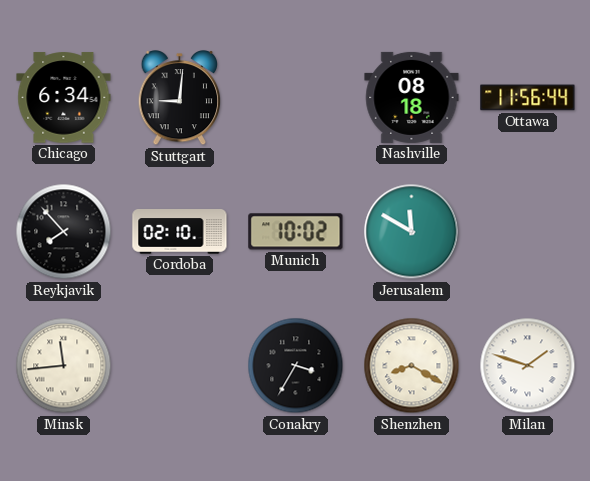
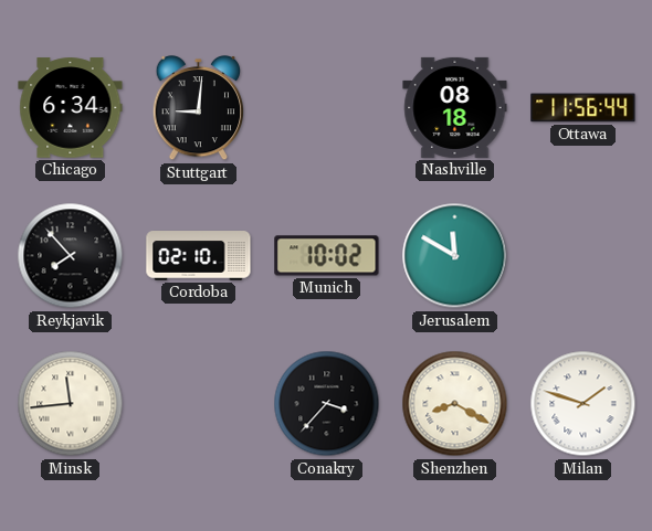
Conakry: 3:35 -> 3:37 (327, 404)
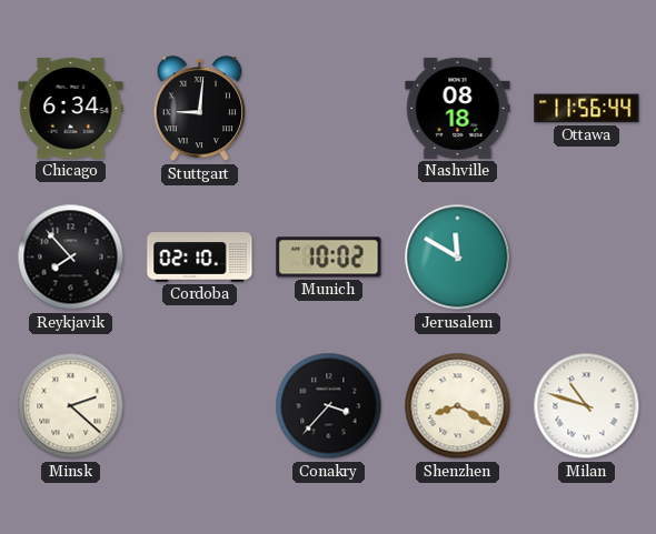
Minsk: 11:44 -> 2:22 (71, 406)
Milan: 1:48 -> 10:48 (587, 406)
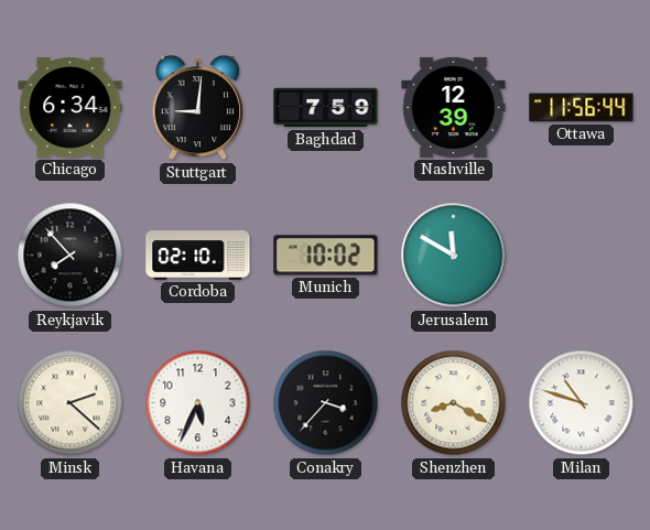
Baghdad: none -> 7:59 (326, 108)
Nashville: 08:18 -> 12:39 (454, 107)
Havana: none -> 5:34 (198, 403)
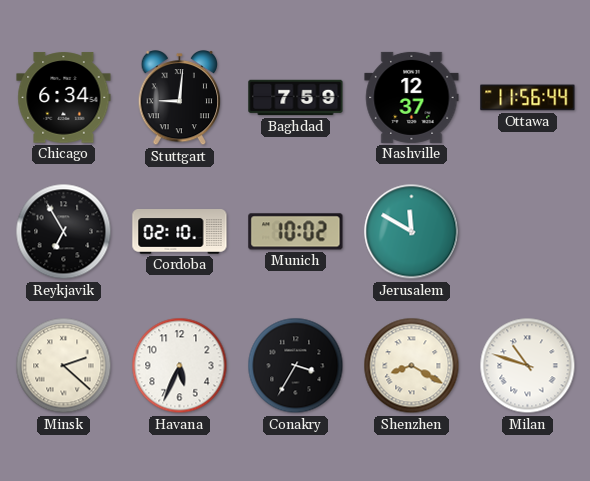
Nashville: 12:39 -> 12:37 (412, 97)
Reykjavik: 7:53 -> 6:55 (64, 232)
Conakry: 3:37 -> 3:35 (296, 366)
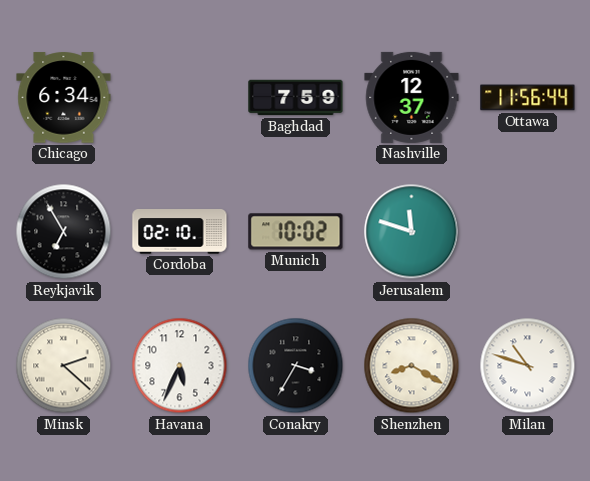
Stuttgart: 9:01 -> none (180, 99)
Jerusalem: 11:50 -> 11:48 (412, 232)
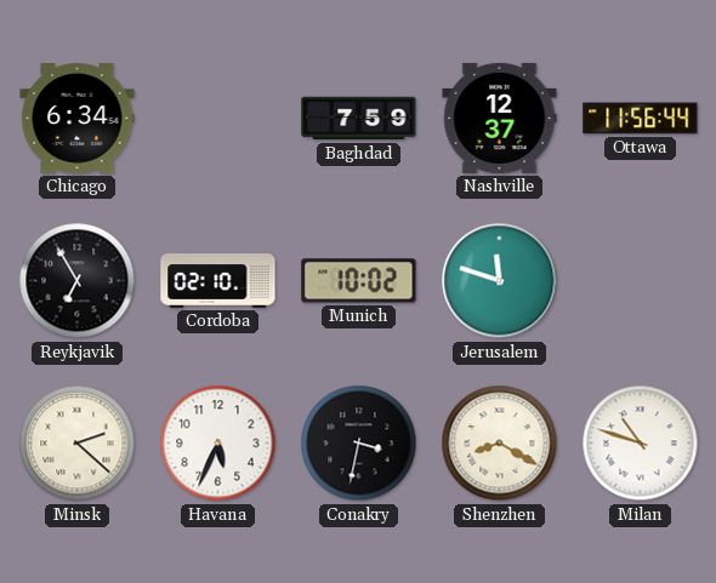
Conakry: 3:35 -> 3:32 (359, 444)
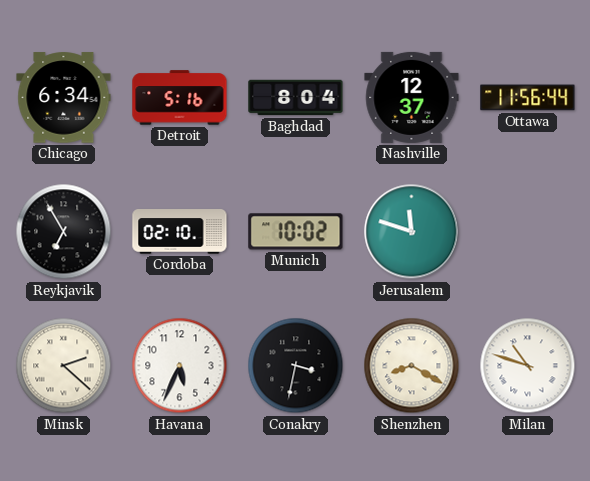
Detroit: none -> 5:16 (180, 98)
Baghdad: 7:59 -> 8:04 (296, 98)
